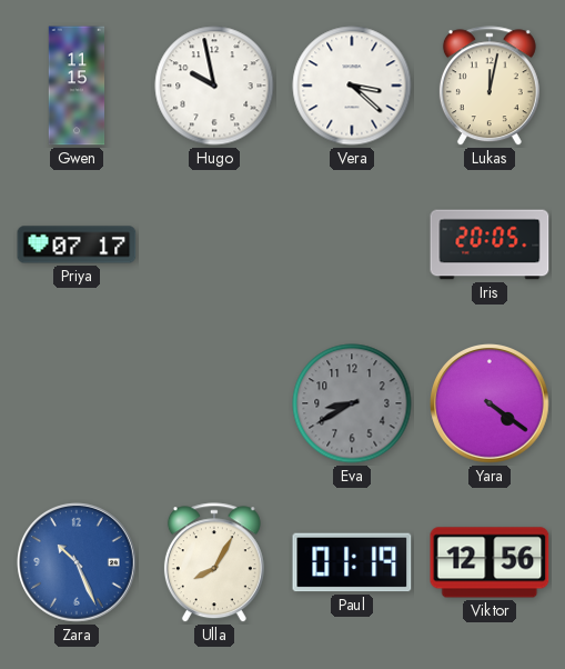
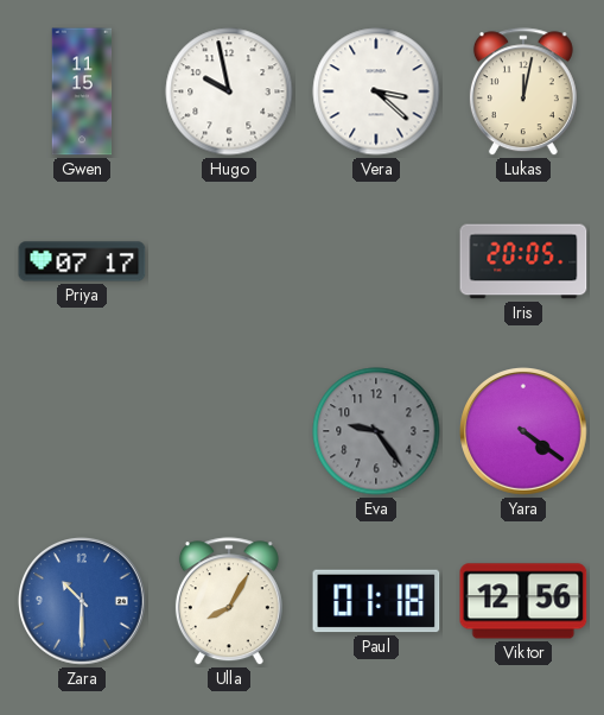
Eva: 8:40 -> 9:24 (376, 431)
Zara: 10:26 -> 10:30 (83, 602)
Paul: 01:19 -> 01:18 (376, 601)
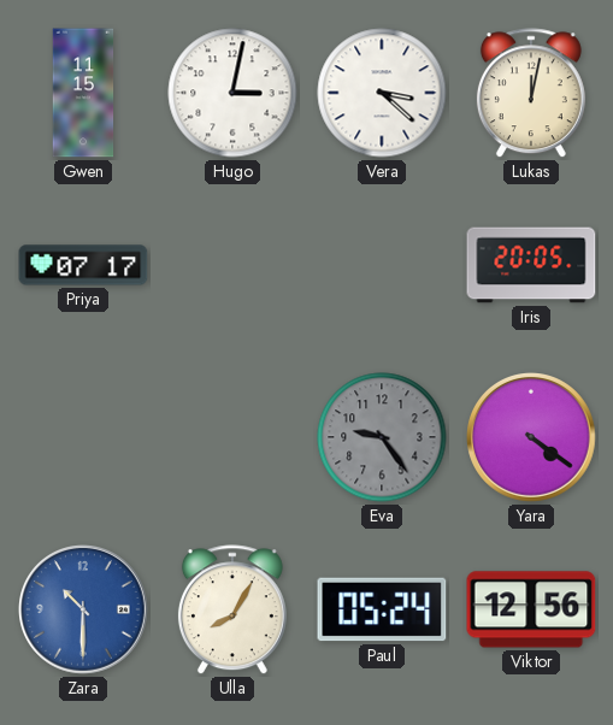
Hugo: 9:58 -> 3:02 (232, 93)
Paul: 01:18 -> 05:24 (382, 609)
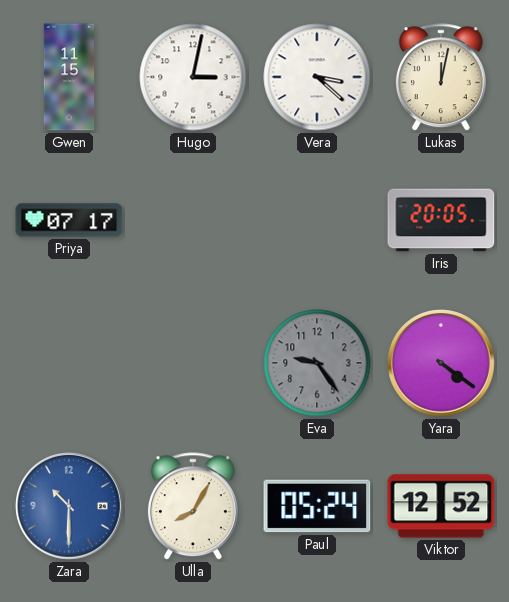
Viktor: 12:56 -> 12:52 (441, 506)
